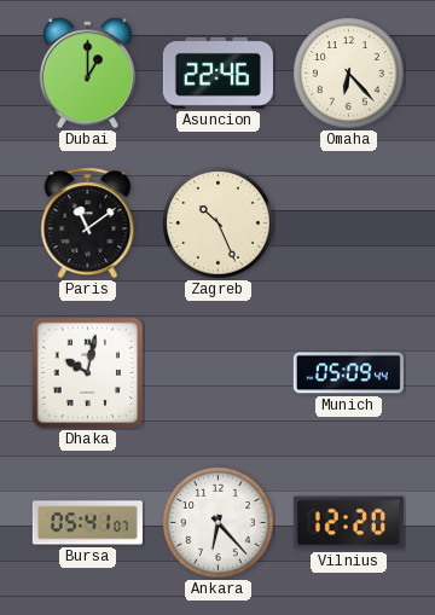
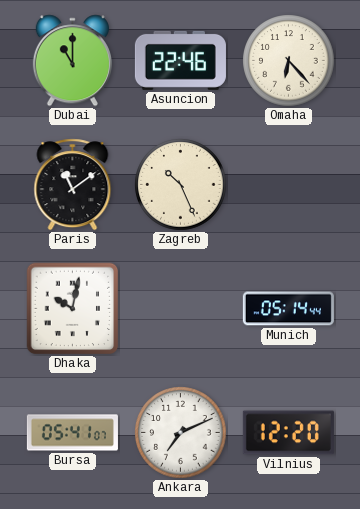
Dubai: 1:00 -> 11:00 (72, 61)
Munich: 05:09 -> 05:14 (288, 309)
Ankara: 6:23 -> 7:11 (181, 433)
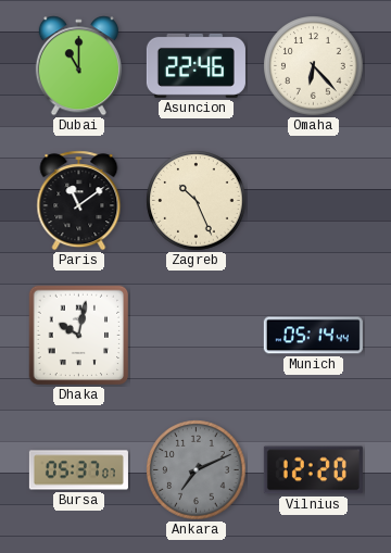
Bursa: 05:41 -> 05:37 (78, 470)
Ankara dial: white -> grey (197, 470)
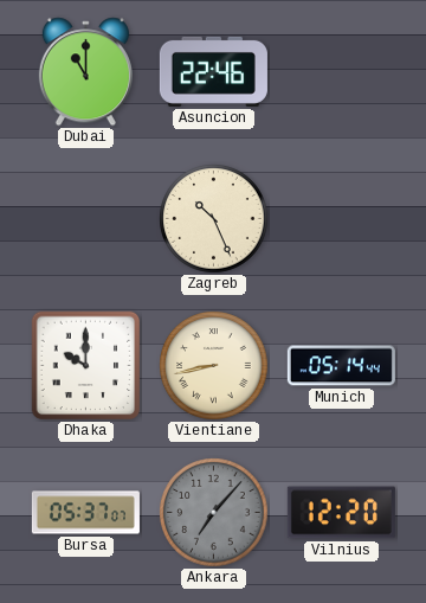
Omaha: 6:23 -> none (314, 66)
Paris: 11:09 -> none (79, 201)
Dhaka: 10:02 -> 10:00 (86, 366)
Vientiane: none -> 8:43 (214, 366)
Ankara: 7:11 -> 7:07 (214, 513)
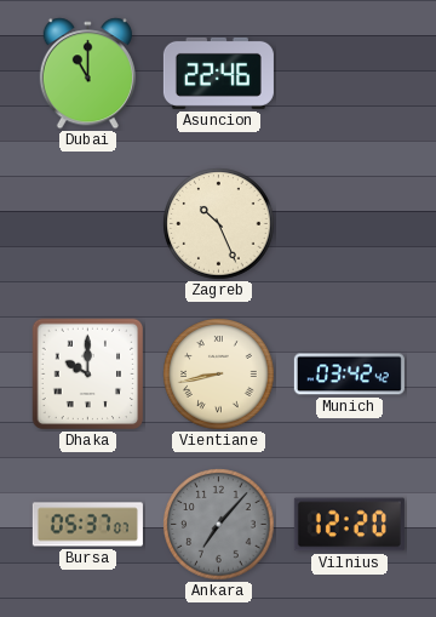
Munich: 05:14 -> 03:42 (349, 375)
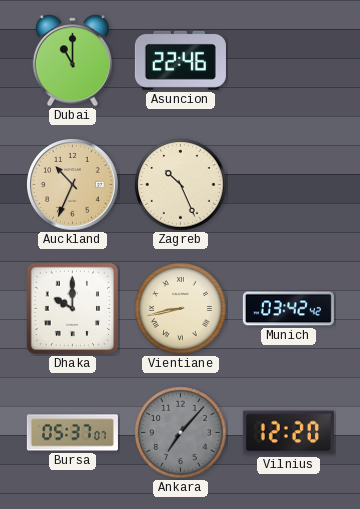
Auckland: none -> 10:34 (73, 185)
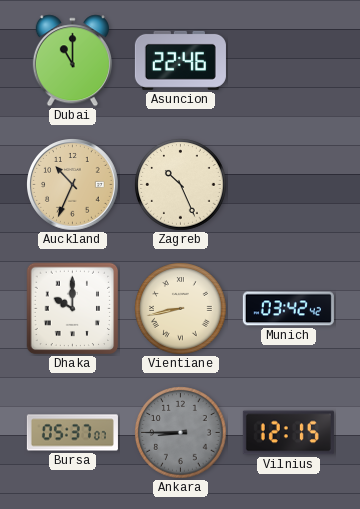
Ankara: 7:07 -> 8:45 (181, 433)
Vilnius: 12:20 -> 12:15 (288, 433)
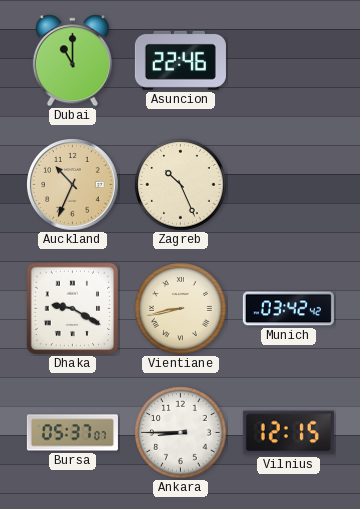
Dhaka: 10:00 -> 9:20 (73, 309)
Ankara dial: grey -> white (181, 433)
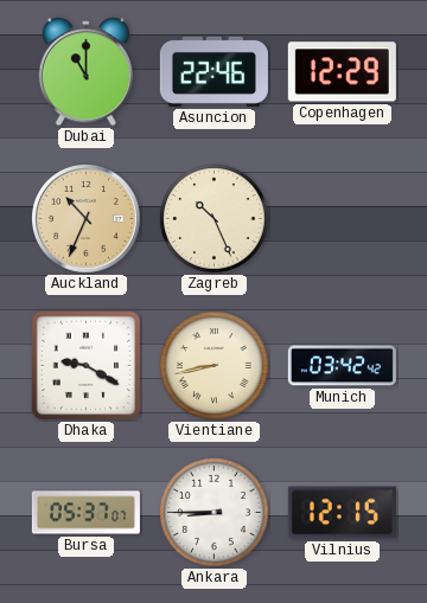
Copenhagen: none -> 12:29 (342, 72)
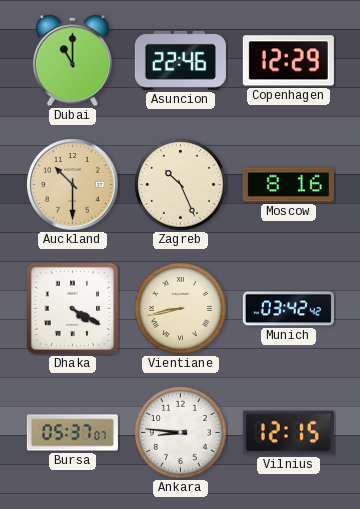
Auckland: 10:34 -> 10:30 (73, 185)
Moscow: none -> 8:16 (288, 185)
Dhaka: 9:20 -> 4:20 (73, 309)
Ankara: 8:45 -> 8:46 (181, 433)
